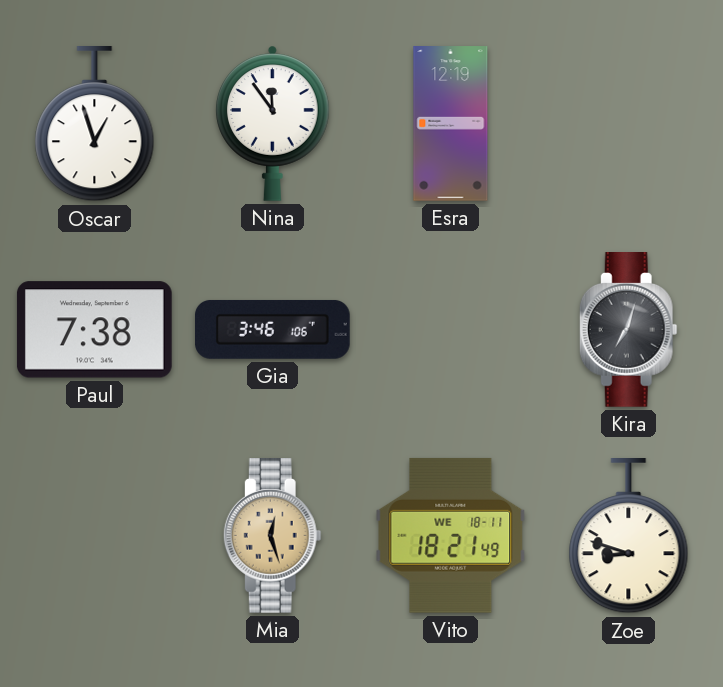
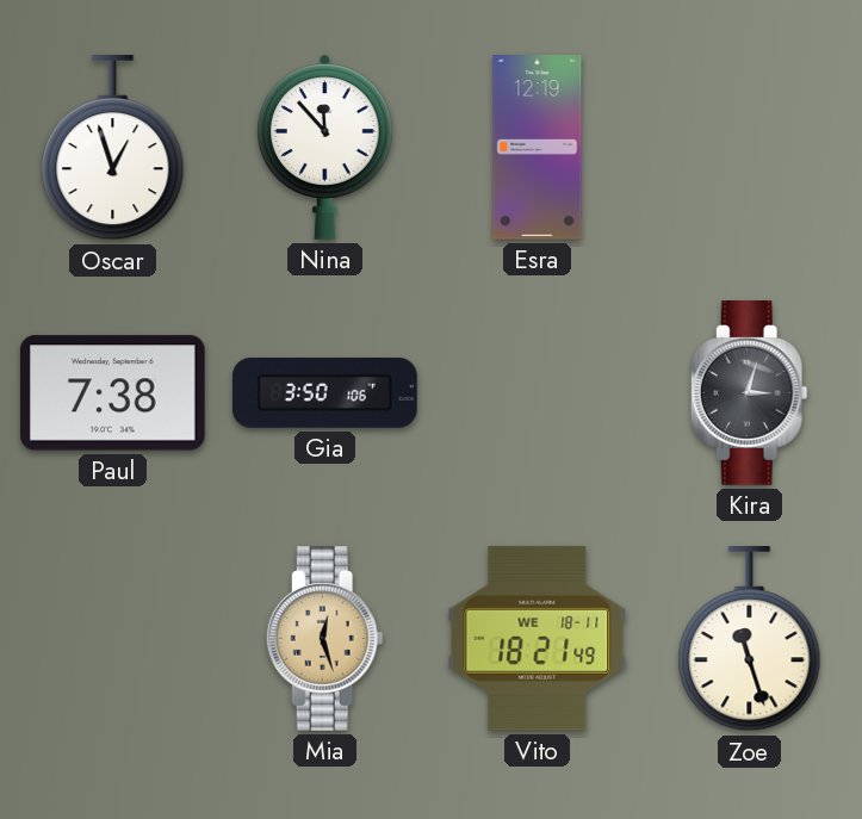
Nina: 11:54 -> 11:53 (325, 147)
Gia: 3:46 -> 3:50 (325, 392)
Kira: 7:03 -> 3:03 (749, 393)
Zoe: 8:48 -> 11:27 (750, 639)
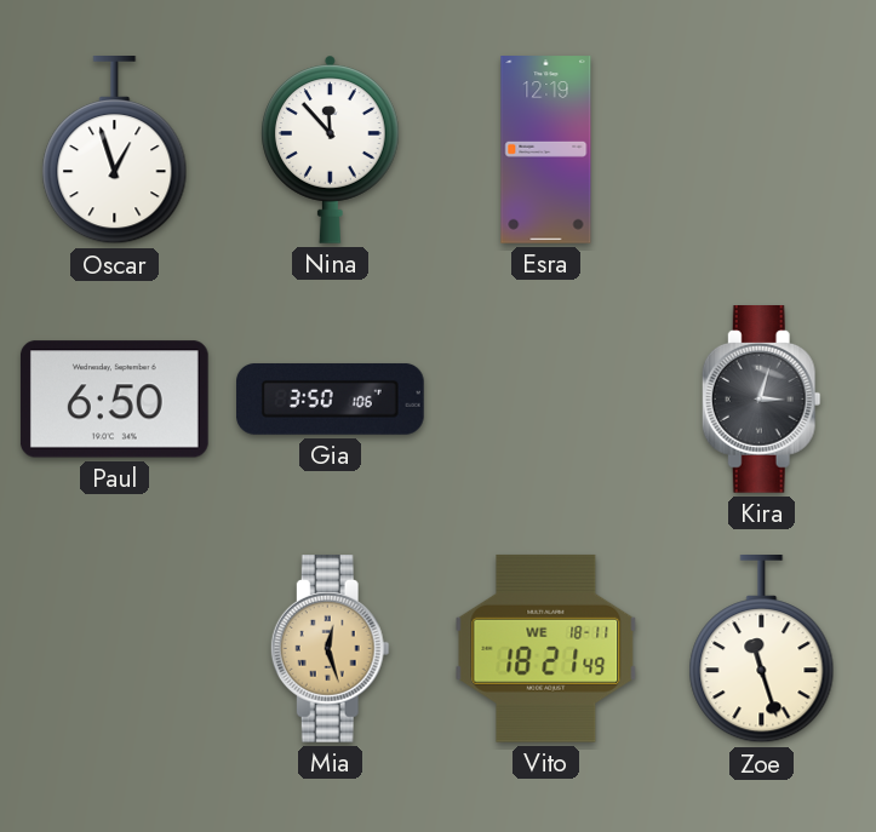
Paul: 7:38 -> 6:50 (114, 400)
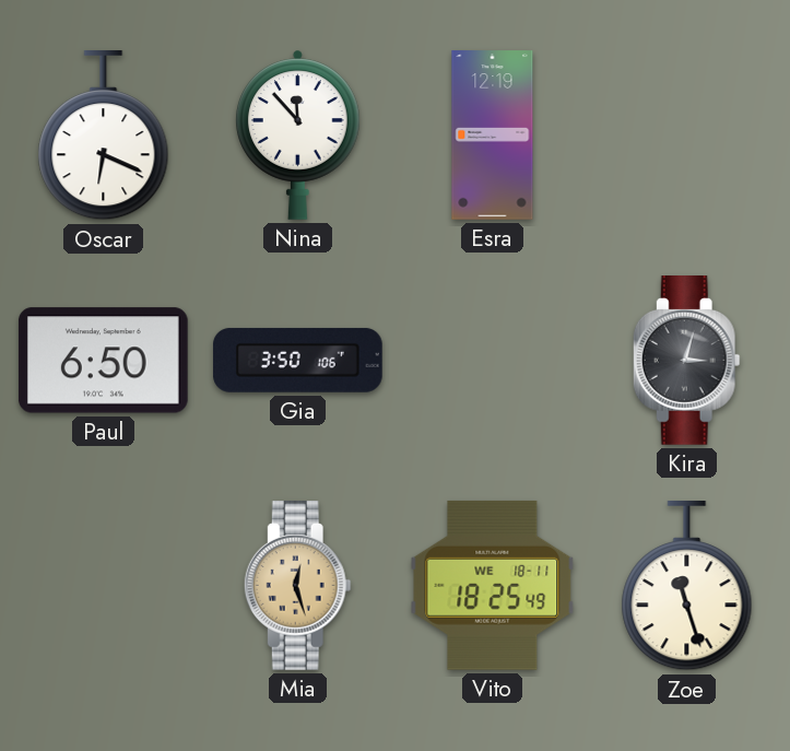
Oscar: 12:57 -> 6:19 (104, 136)
Vito: 18:21 -> 18:25 (493, 585)
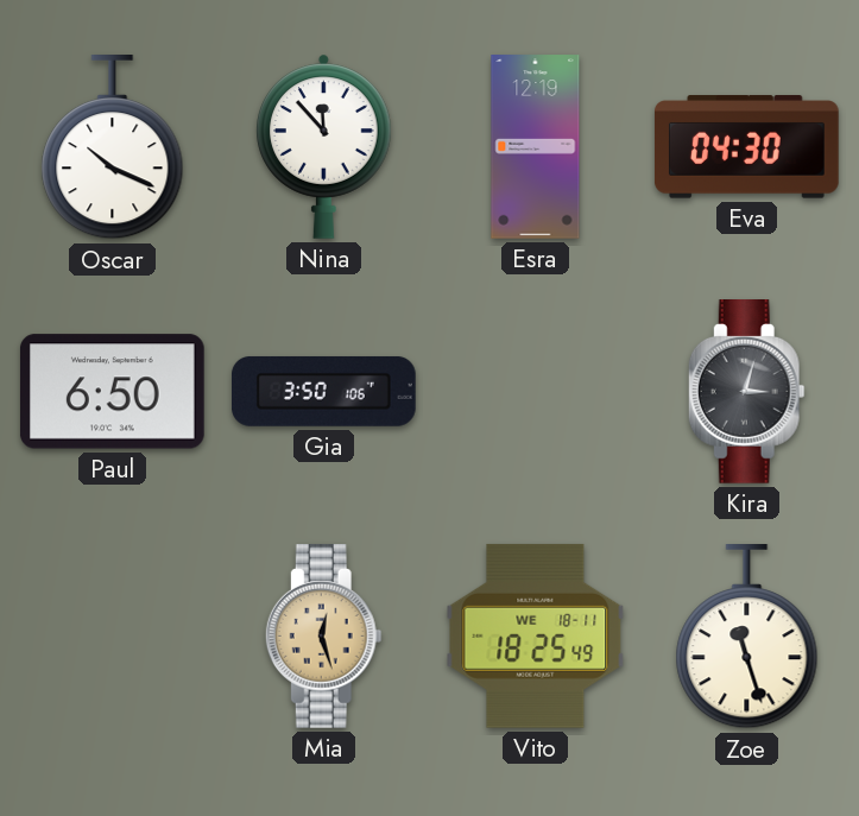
Oscar: 6:19 -> 10:19 (113, 147)
Eva: none -> 04:30 (746, 147)
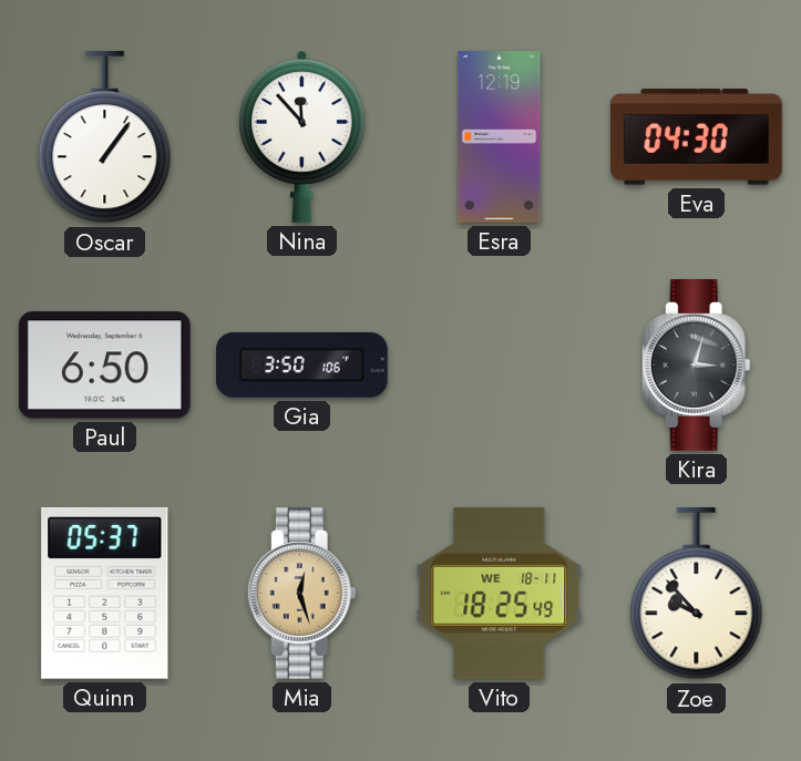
Oscar: 10:19 -> 1:06 (105, 137)
Quinn: none -> 05:37 (105, 593)
Zoe: 11:27 -> 9:53 (697, 594)
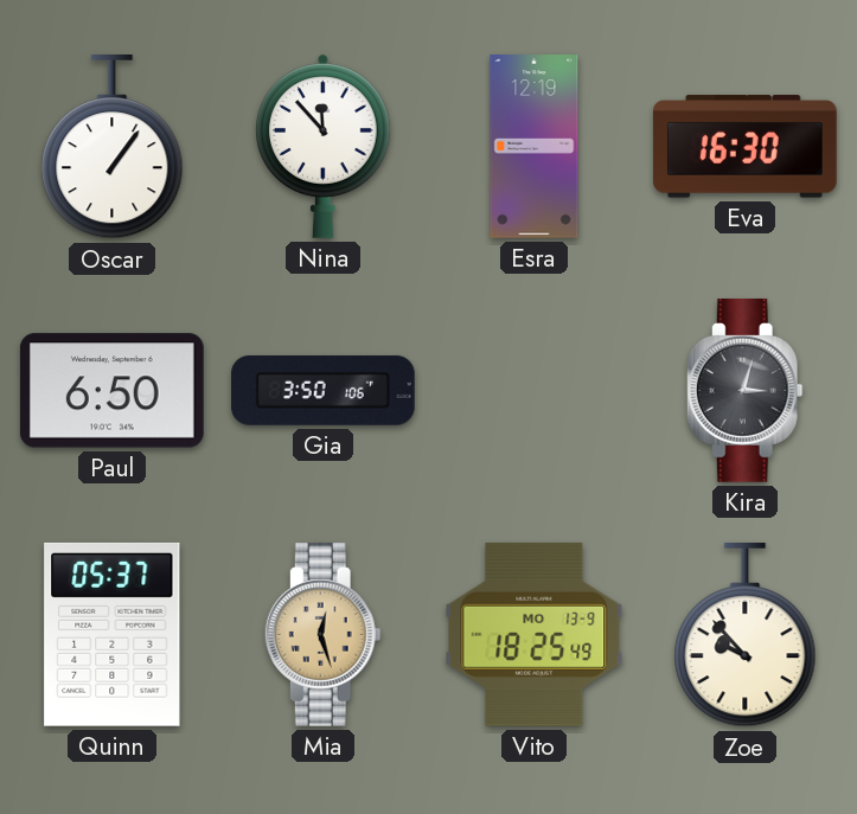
Eva: 04:30 -> 16:30 (744, 147)
Vito date: WE 18-11 -> MO 13-9 (535, 634)
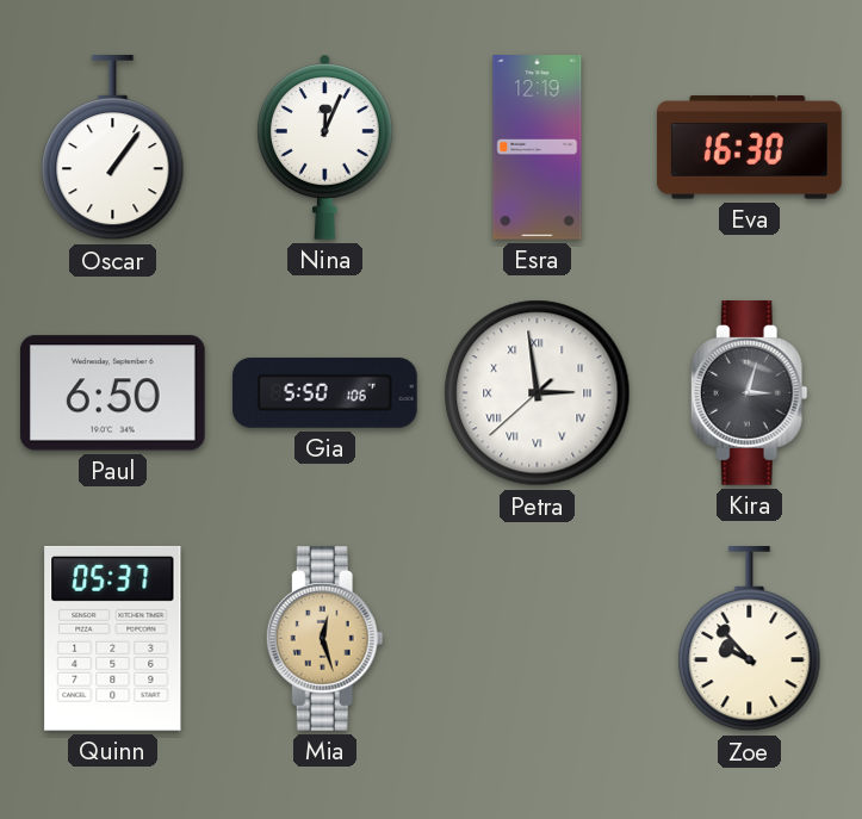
Nina: 11:53 -> 12:04 (325, 147)
Gia: 3:50 -> 5:50 (325, 392)
Petra: none -> 2:58 (538, 393)
Vito: 18:25 -> none (535, 634)
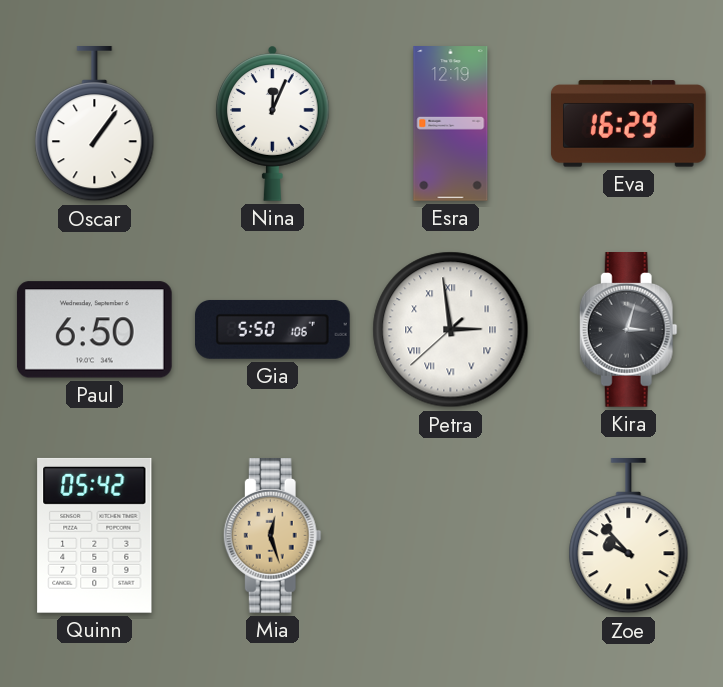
Eva: 16:30 -> 16:29 (628, 124)
Quinn: 05:37 -> 05:42 (95, 535)
